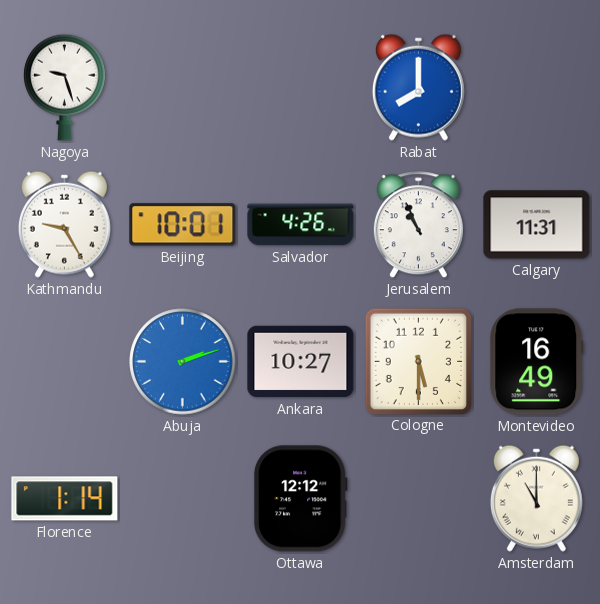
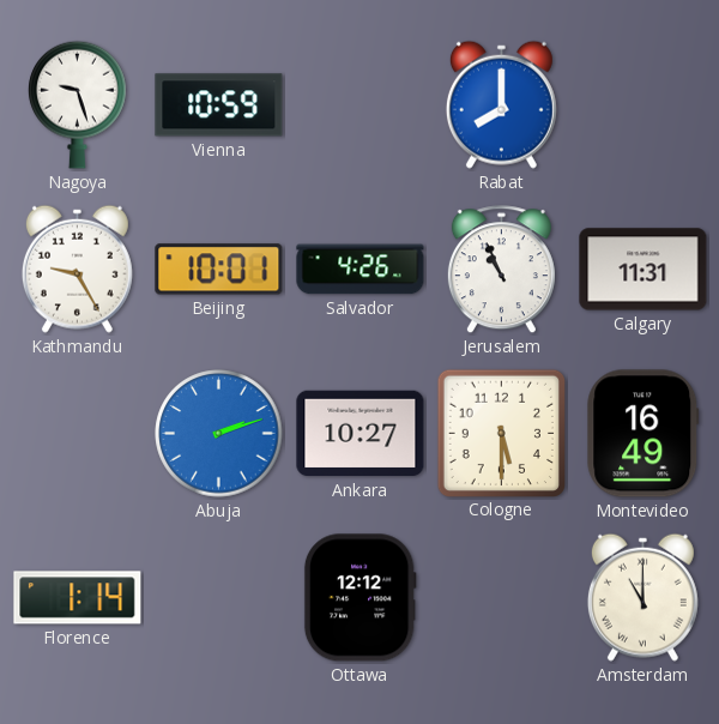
Vienna: none -> 10:59 (219, 105)
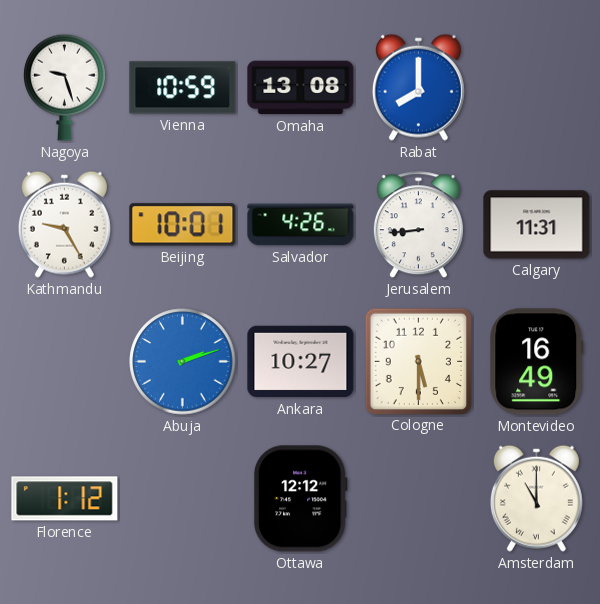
Omaha: none -> 13:08 (301, 88)
Jerusalem: 10:56 -> 8:44 (418, 225)
Florence: 1:14 -> 1:12 (65, 499)
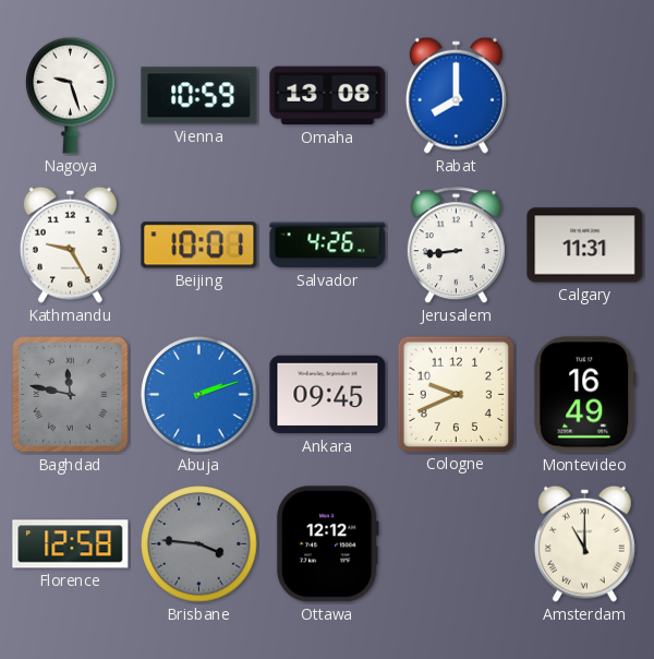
Baghdad: none -> 11:47 (71, 395)
Ankara: 10:27 -> 09:45 (328, 395)
Cologne: 5:30 -> 9:41 (456, 394)
Florence: 1:12 -> 12:58 (71, 544)
Brisbane: none -> 3:46 (199, 544)
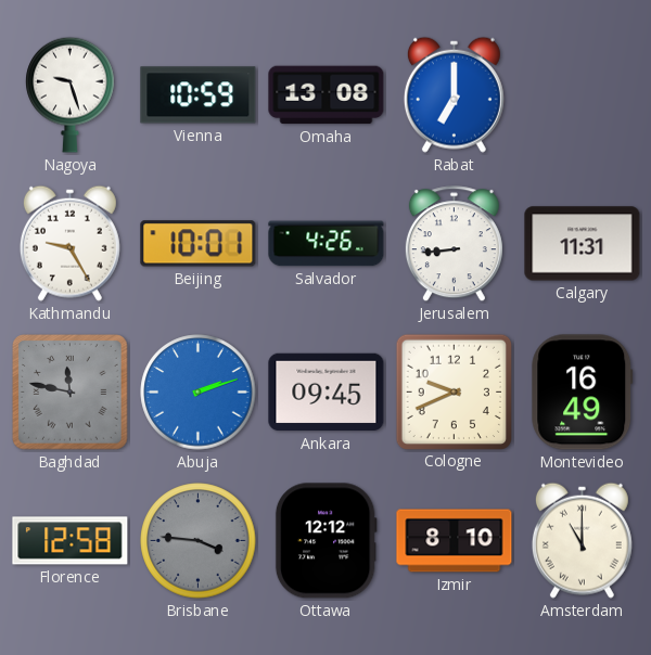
Rabat: 8:00 -> 7:00 (454, 94)
Izmir: none -> 8:10 (455, 541)
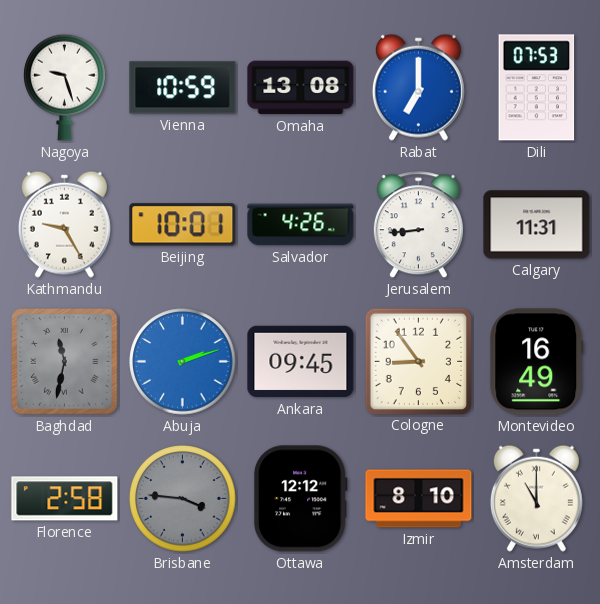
Dili: none -> 07:53 (537, 88)
Baghdad: 11:47 -> 11:32 (65, 362)
Cologne: 9:41 -> 8:54 (418, 361)
Florence: 12:58 -> 2:58 (65, 499)
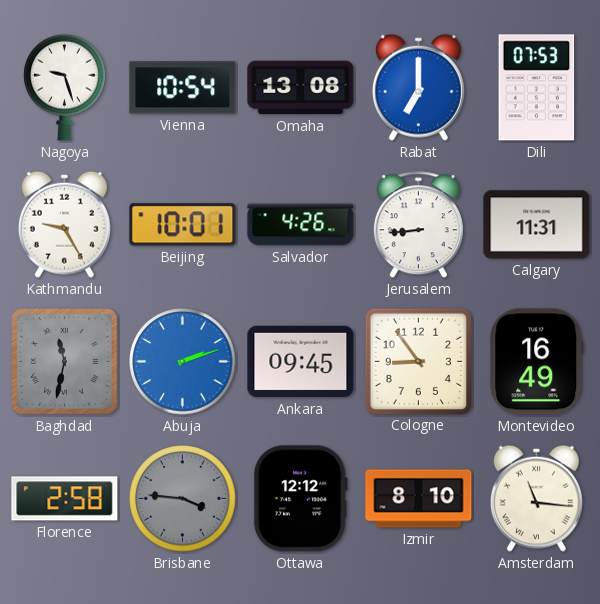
Vienna: 10:59 -> 10:54 (183, 88)
Amsterdam: 11:00 -> 11:16 (536, 498)
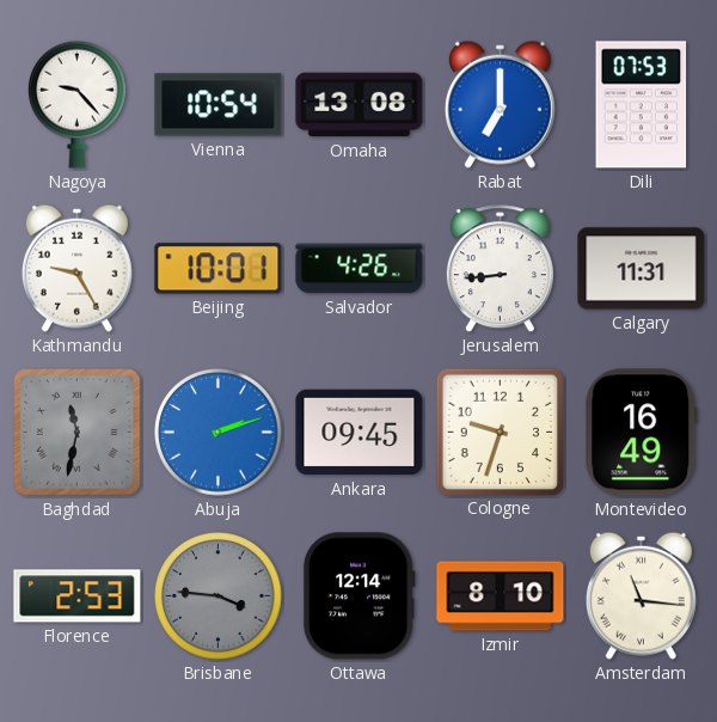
Nagoya: 9:27 -> 9:23 (78, 104)
Cologne: 8:54 -> 9:33 (500, 432)
Florence: 2:58 -> 2:53 (78, 596)
Ottawa: 12:12 -> 12:14 (358, 596)
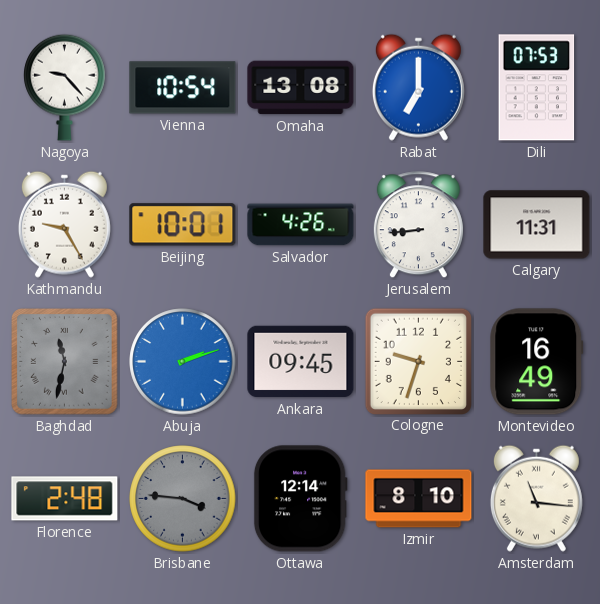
Florence: 2:53 -> 2:48 (65, 499)
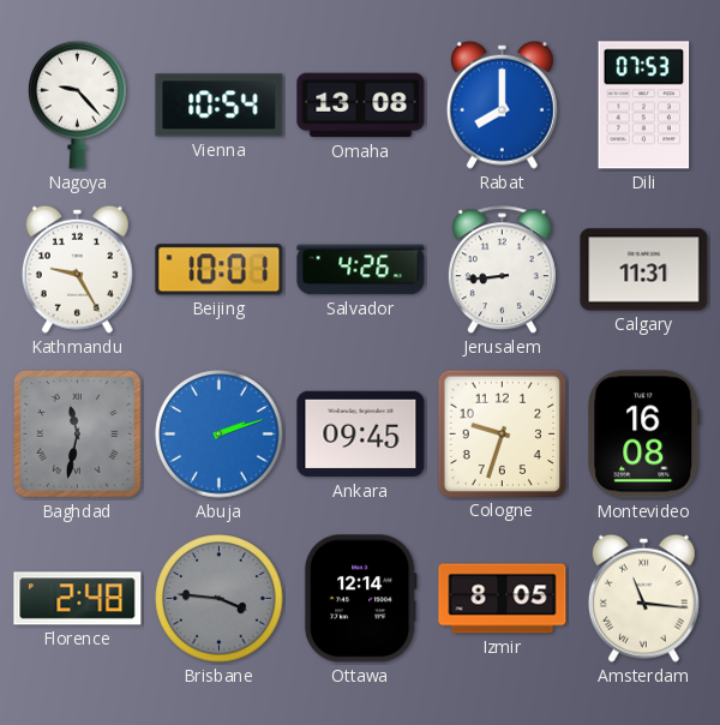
Rabat: 7:00 -> 8:00 (502, 104)
Montevideo: 16:49 -> 16:08 (644, 435)
Izmir: 8:10 -> 8:05 (503, 599)
